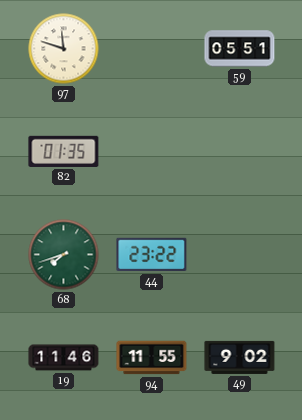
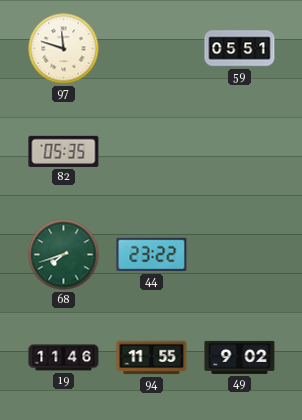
82: 01:35 -> 05:35 (64, 151)
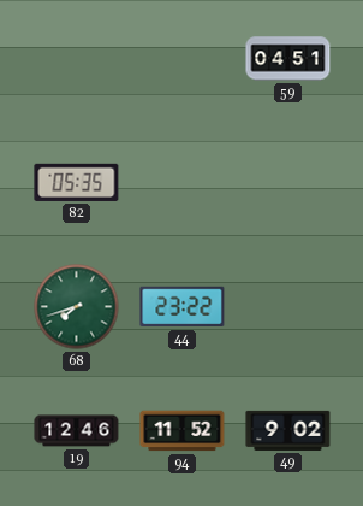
97: 11:48 -> none (64, 49)
59: 05:51 -> 04:51 (288, 59)
19: 11:46 -> 12:46 (77, 431)
94: 11:55 -> 11:52 (183, 431)
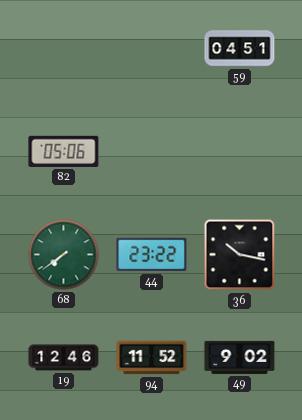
82: 05:35 -> 05:06 (64, 151)
68: 7:42 -> 7:39 (64, 255)
36: none -> 10:17 (240, 255)
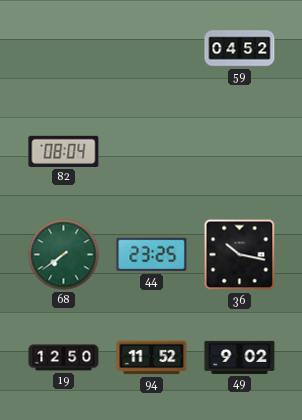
59: 04:51 -> 04:52 (240, 49)
82: 05:06 -> 08:04 (64, 151)
44: 23:22 -> 23:25 (152, 255)
19: 12:46 -> 12:50 (64, 358)
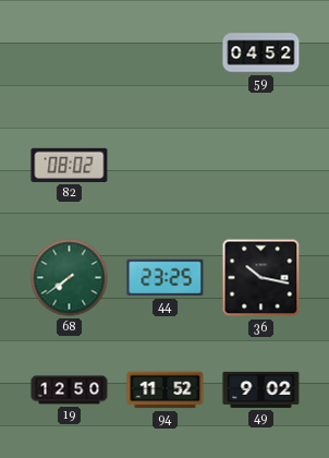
82: 08:04 -> 08:02 (70, 165)
